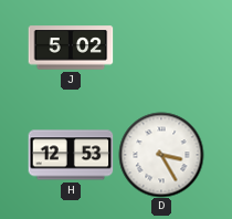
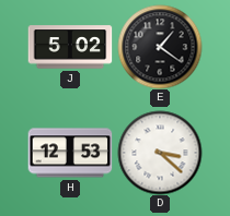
E: none -> 1:21 (160, 47)
D: 3:25 -> 3:22 (160, 153)
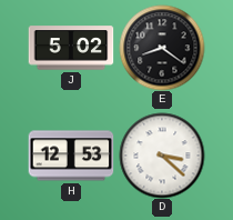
E: 1:21 -> 8:21 (162, 48)
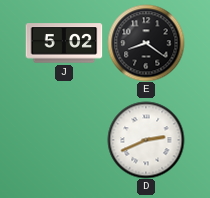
H: 12:53 -> none (71, 156)
D: 3:22 -> 2:41 (146, 140)
